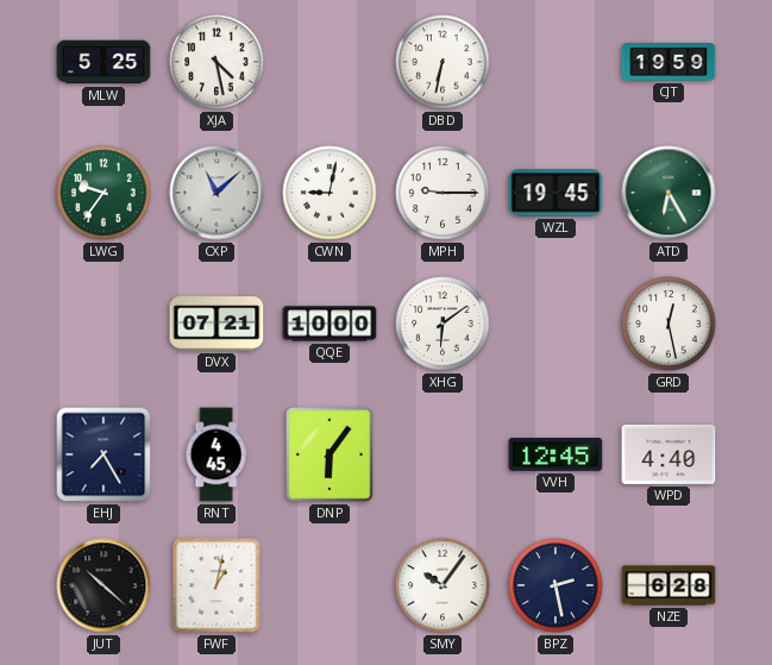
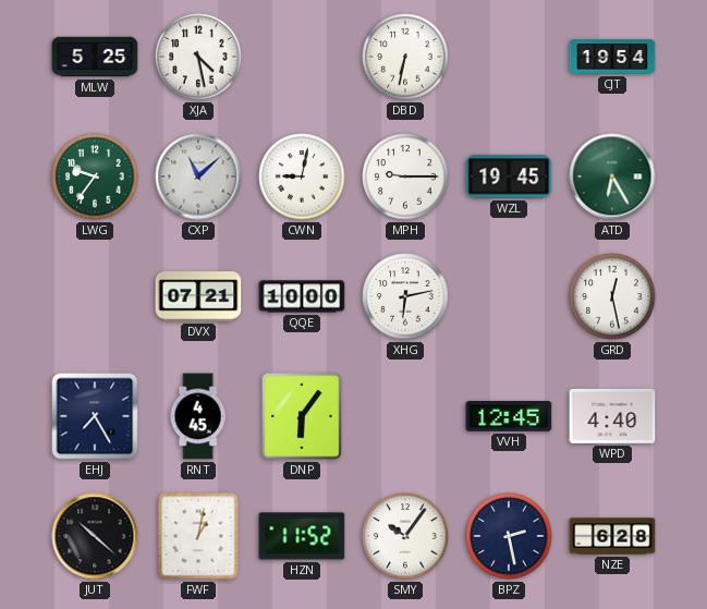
CJT: 19:59 -> 19:54 (612, 57)
XHG: 6:09 -> 6:13 (405, 296)
HZN: none -> 11:52 (302, 536)
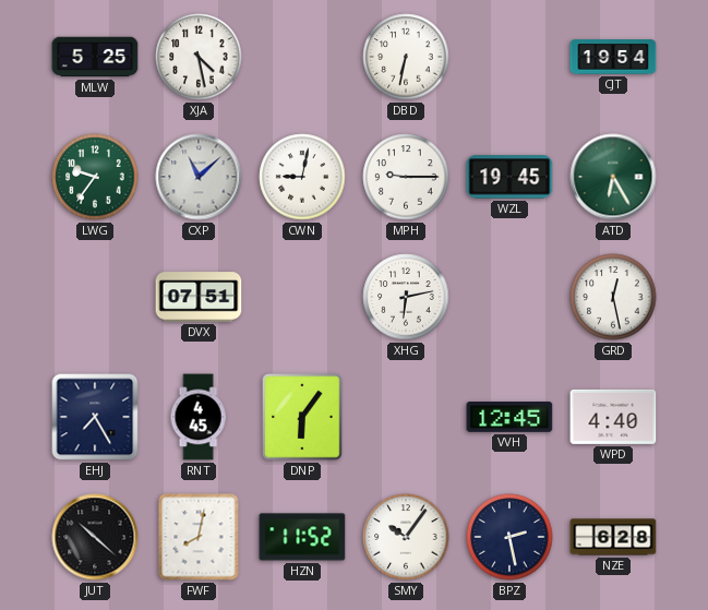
DVX: 07:21 -> 07:51 (199, 297)
QQE: 10:00 -> none (302, 296)
FWF: 1:02 -> 8:02 (199, 537)
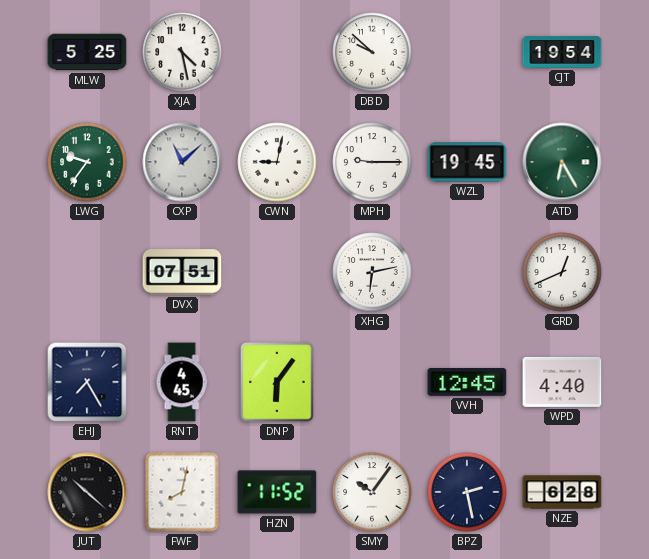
DBD: 6:32 -> 9:52 (372, 52)
GRD: 12:28 -> 12:41 (562, 272)
